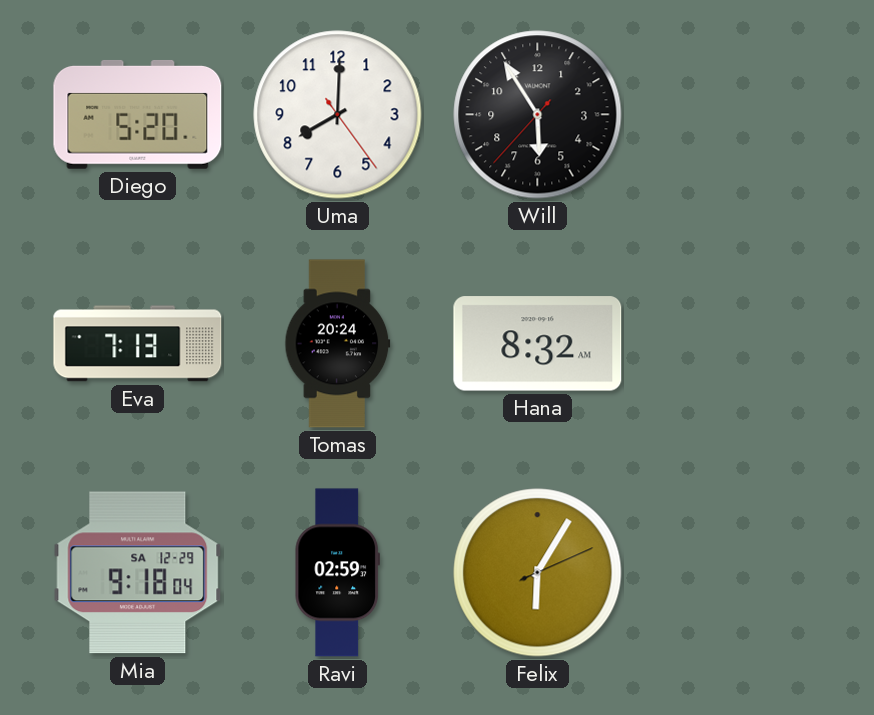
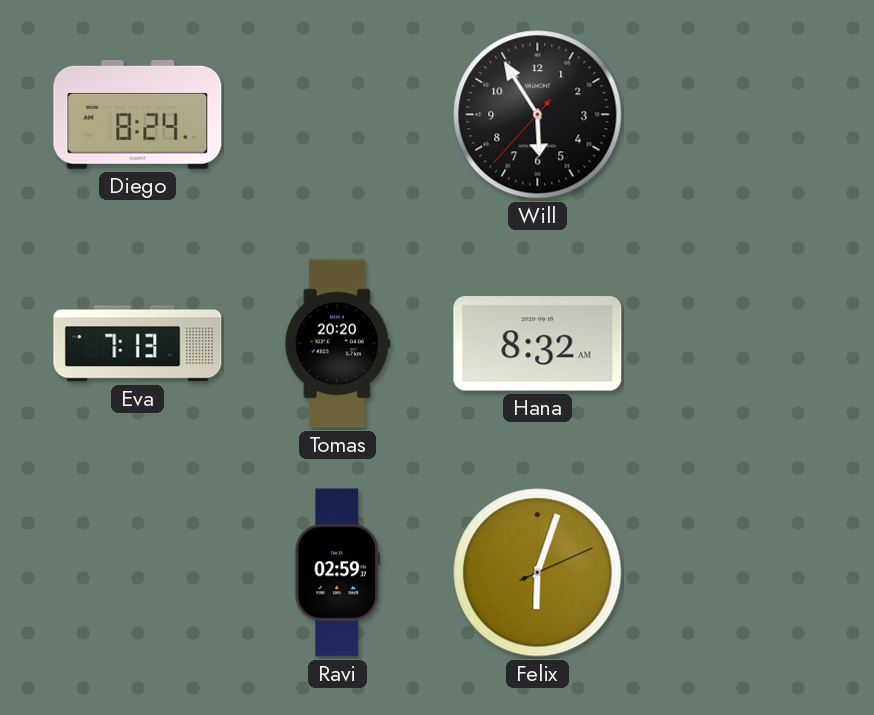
Diego: 5:20 -> 8:24 (138, 115)
Uma: 8:00 -> none (338, 115)
Tomas: 20:24 -> 20:20 (338, 344)
Mia: 9:18 -> none (138, 573)
Felix: 6:05 -> 6:03 (538, 573)
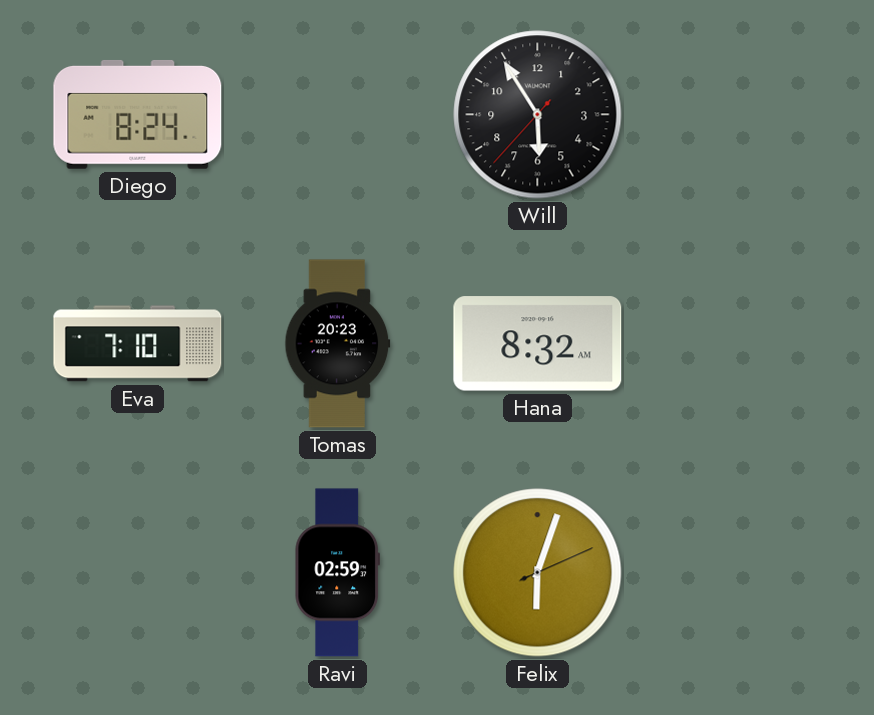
Eva: 7:13 -> 7:10 (138, 344)
Tomas: 20:20 -> 20:23 (338, 344)
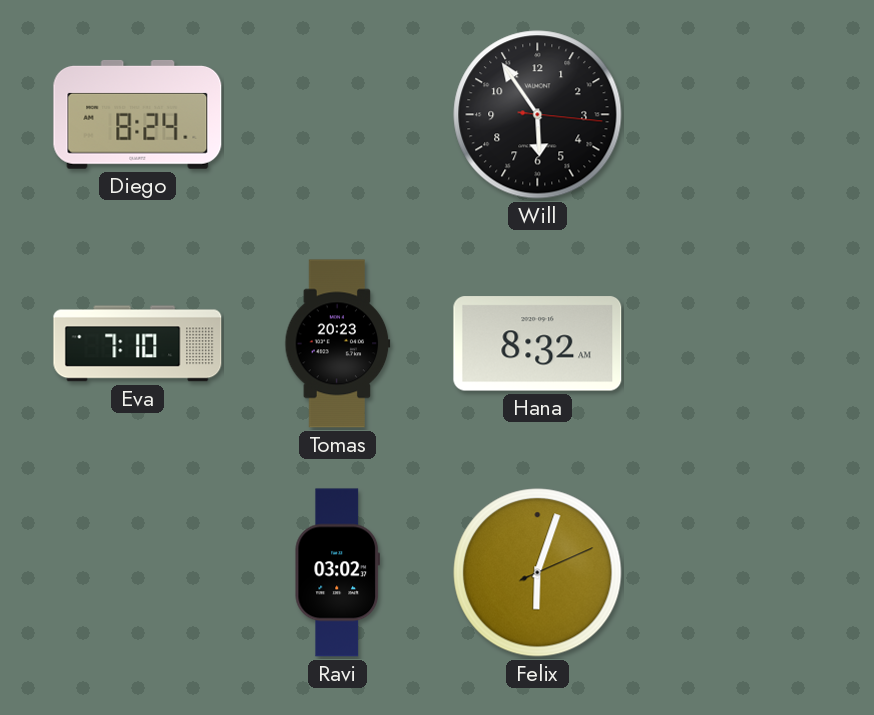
Will: 5:54:37 -> 5:54:16 (538, 115)
Ravi: 02:59 -> 03:02 (337, 573)
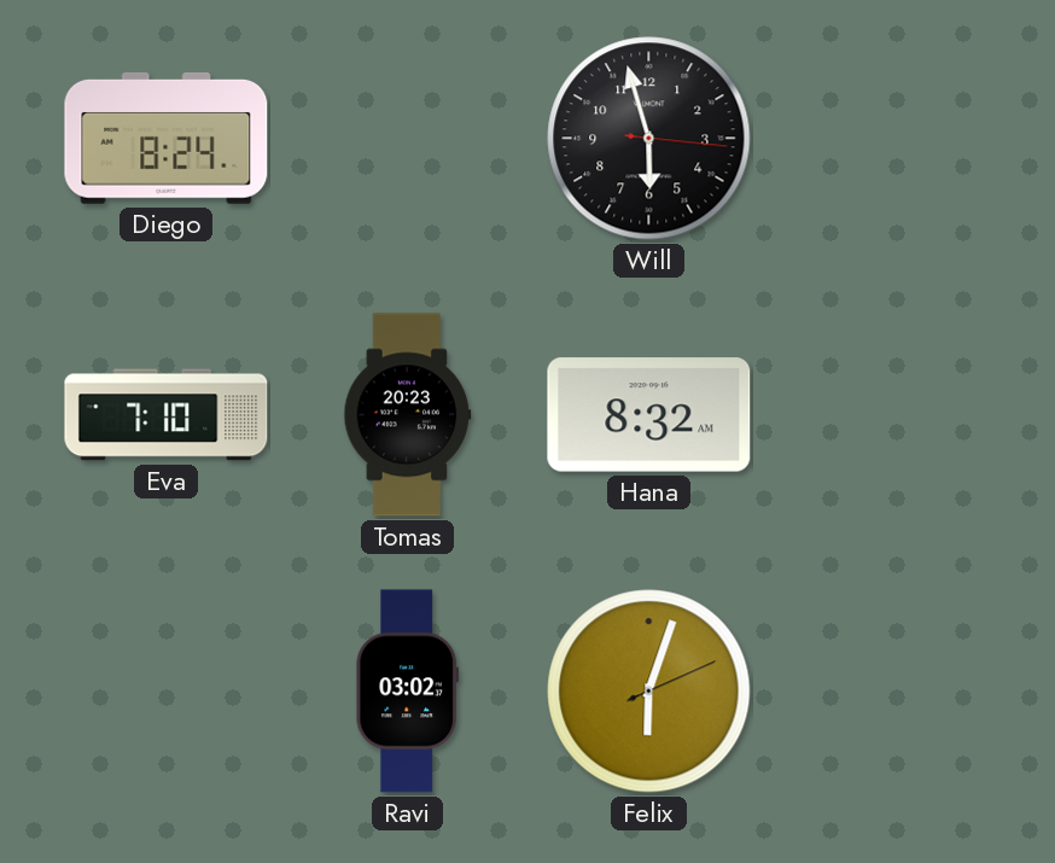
Will: 5:54 -> 5:57 (649, 139)
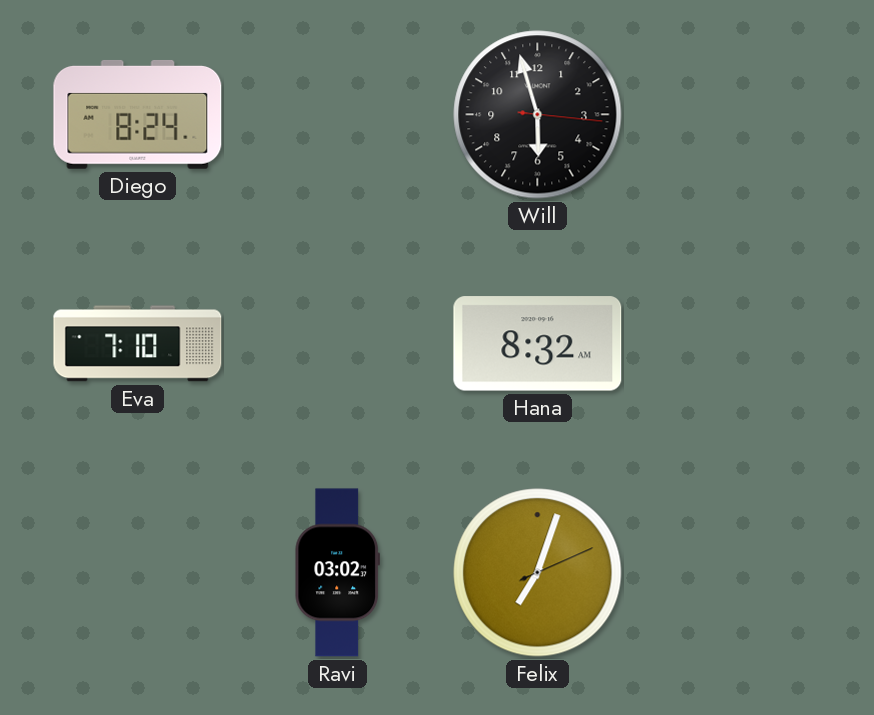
Tomas: 20:23 -> none (408, 415)
Felix: 6:03 -> 7:03 (538, 573)
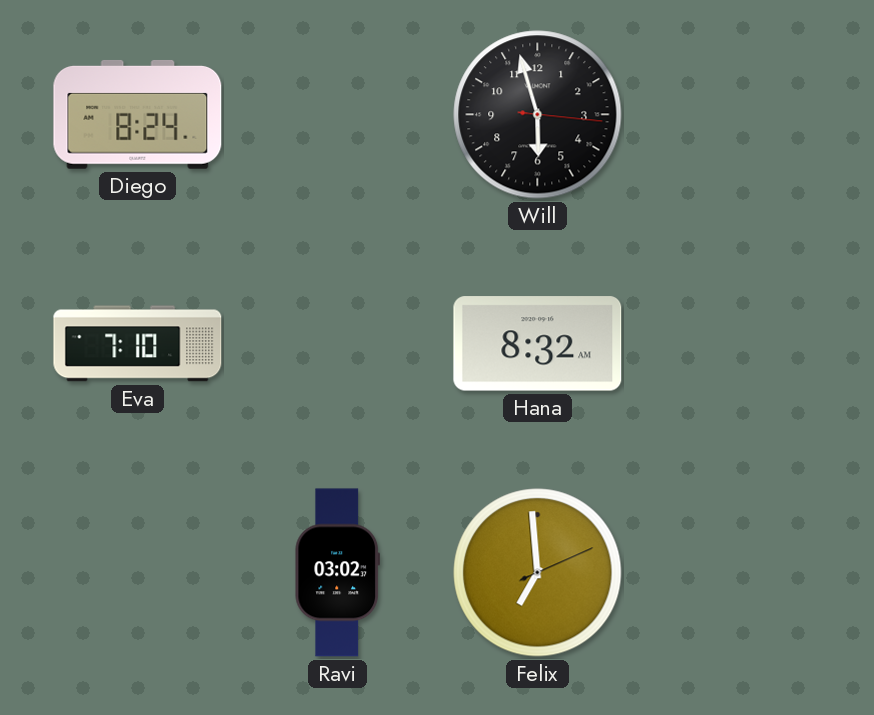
Felix: 7:03 -> 6:59 (538, 573)
